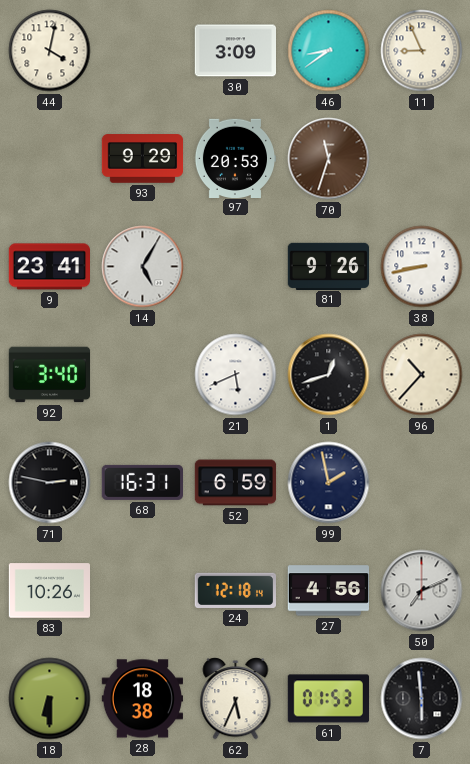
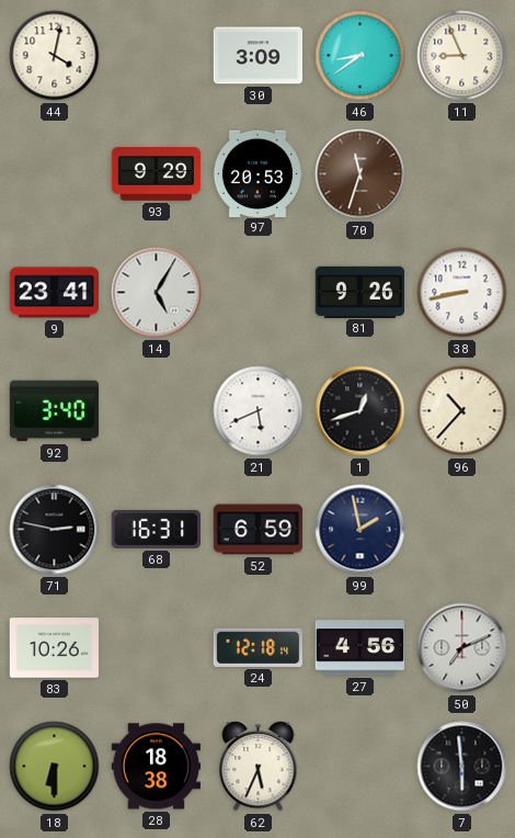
61: 01:53 -> none (328, 699)
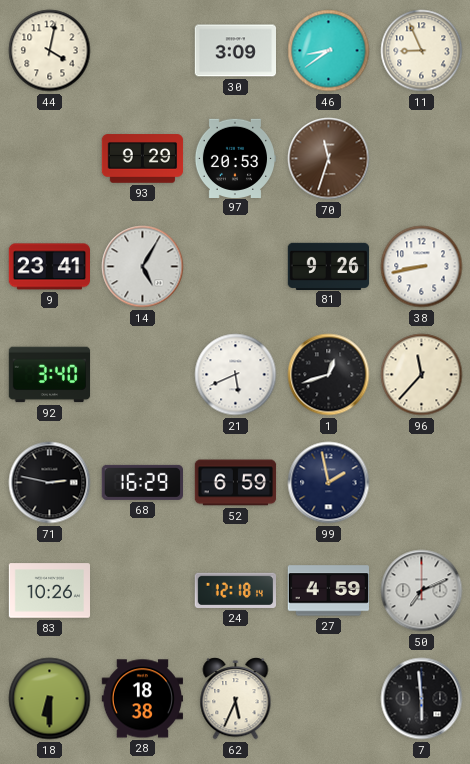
96: 10:37 -> 11:37 (422, 375)
68: 16:31 -> 16:29 (142, 482)
27: 4:56 -> 4:59 (328, 591)
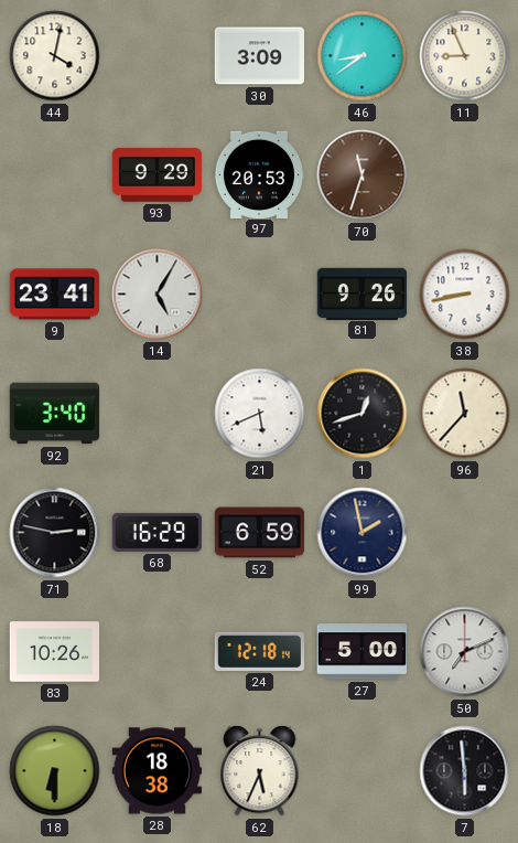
27: 4:59 -> 5:00 (361, 652)
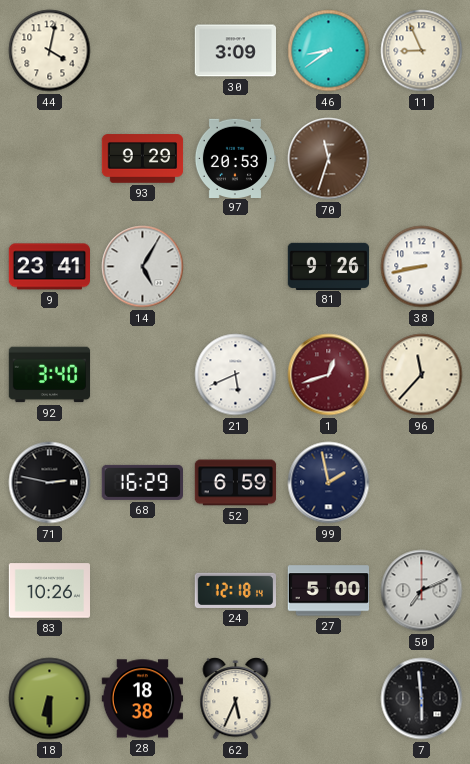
1 dial: black -> burgundy (329, 375)
